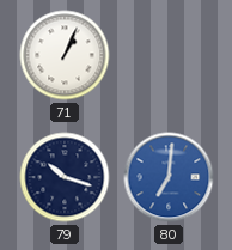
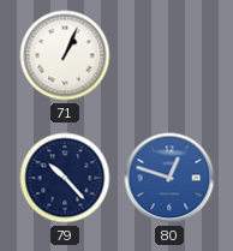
79: 10:18 -> 10:23 (65, 178)
80: 7:01 -> 12:48 (169, 178)
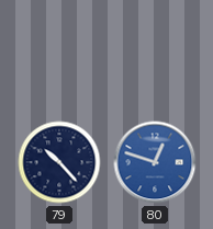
71: 1:04 -> none (65, 55)
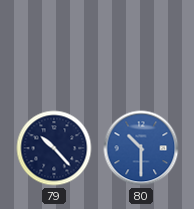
80: 12:48 -> 10:30 (141, 148)
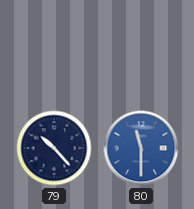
80: 10:30 -> 11:30 (141, 148)
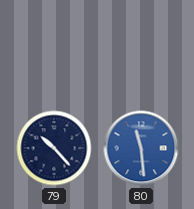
80: 11:30 -> 11:29 (141, 148)
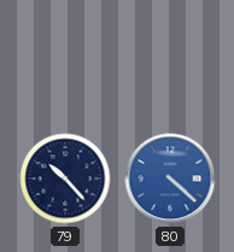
80: 11:29 -> 4:22 (170, 178)
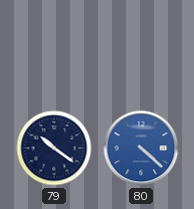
79: 10:23 -> 10:21 (54, 148)
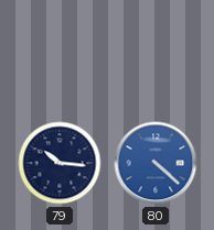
79: 10:21 -> 10:16 (60, 163)
